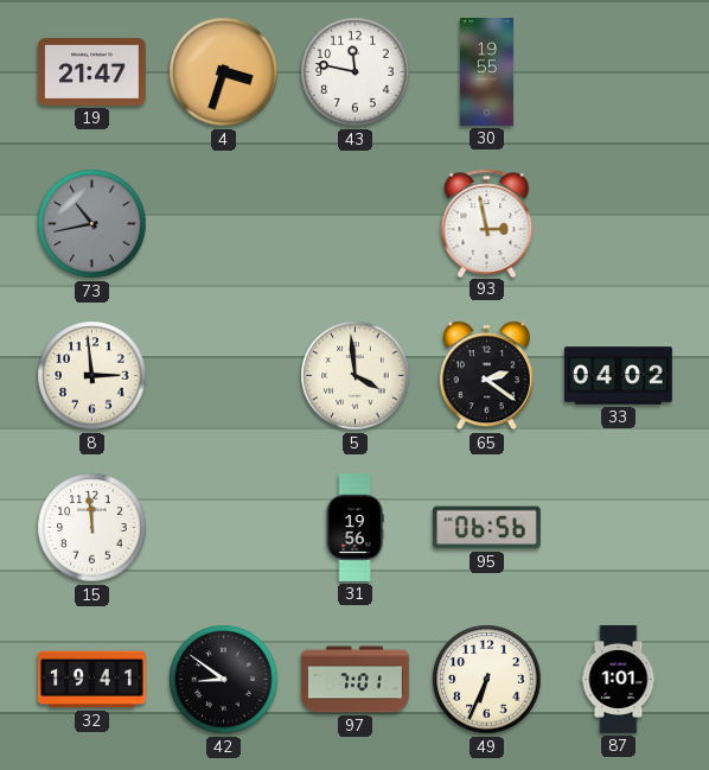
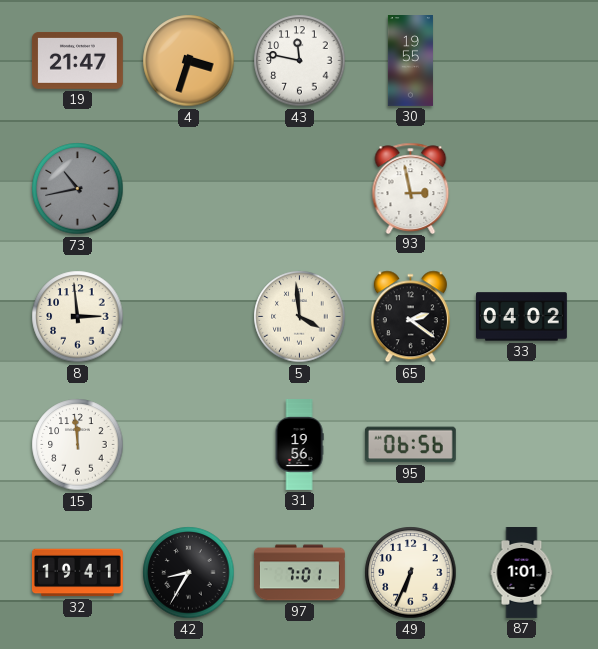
42: 8:51 -> 8:35 (189, 573)
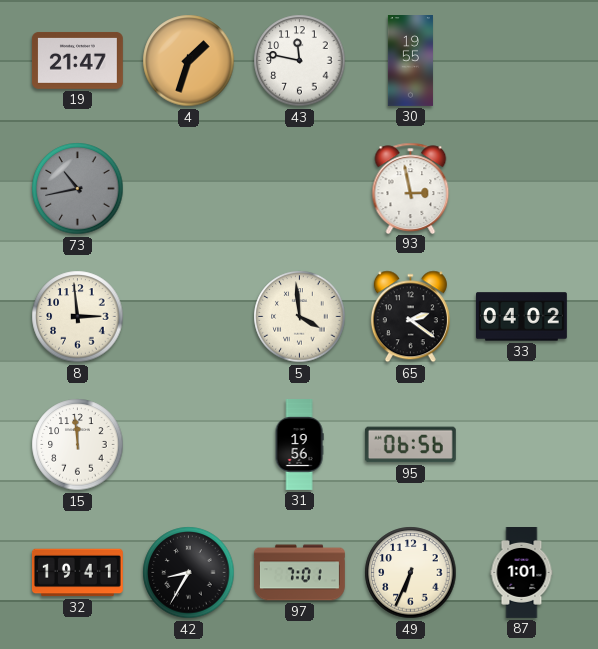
4: 3:33 -> 1:33 (189, 61)
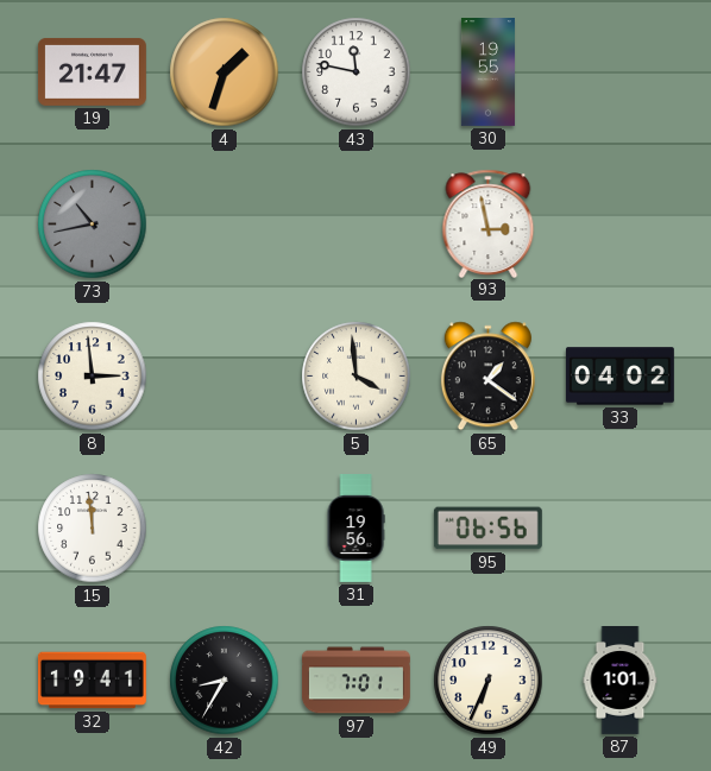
65: 2:21 -> 1:21 (487, 377)
